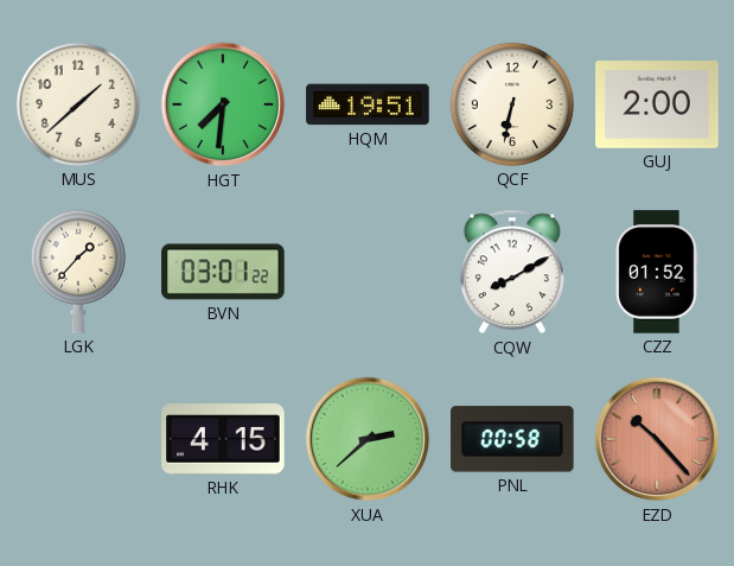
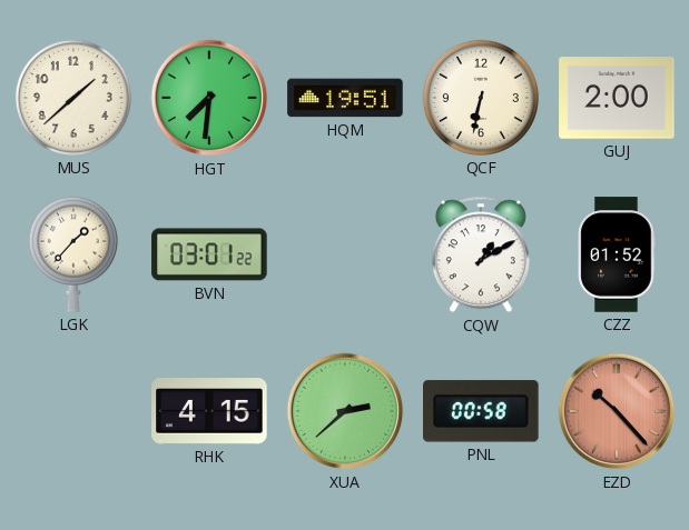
CQW: 8:10 -> 1:10 (481, 254)
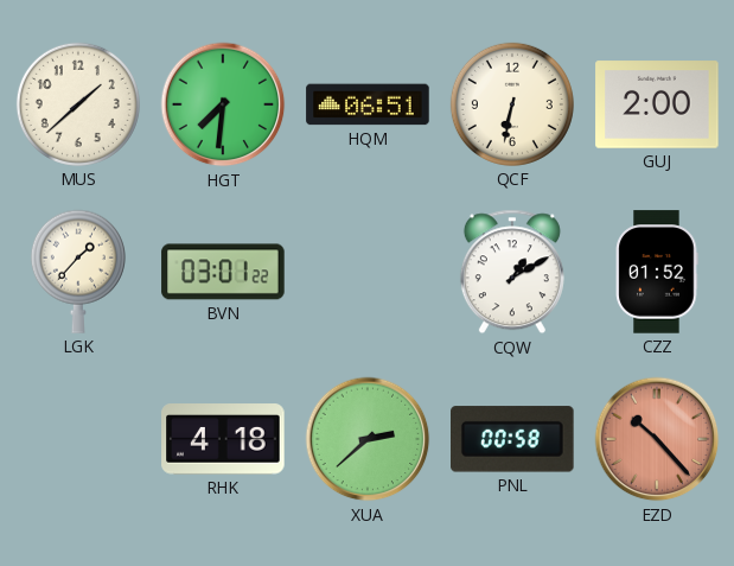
HQM: 19:51 -> 06:51 (368, 104)
RHK: 4:15 -> 4:18 (223, 439)
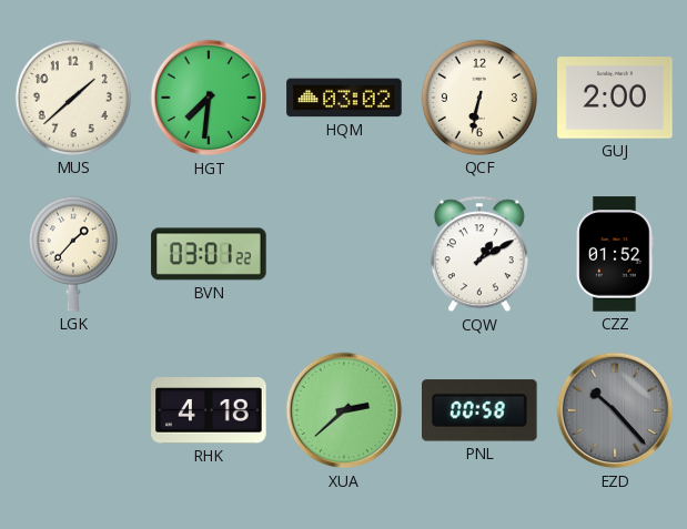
HQM: 06:51 -> 03:02 (344, 98)
EZD dial: salmon -> grey (615, 410)
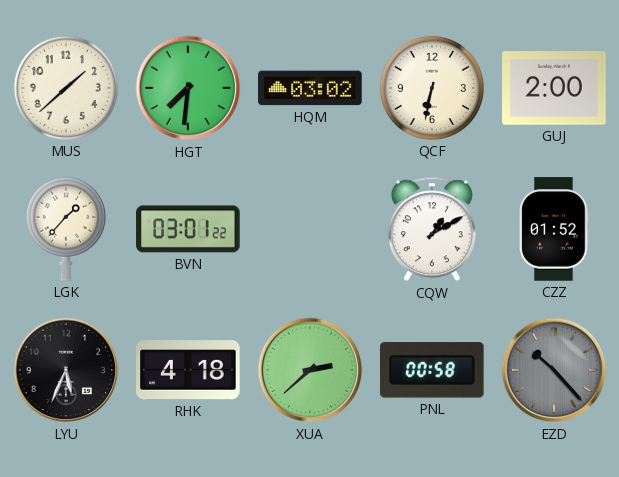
LYU: none -> 5:34 (66, 370)
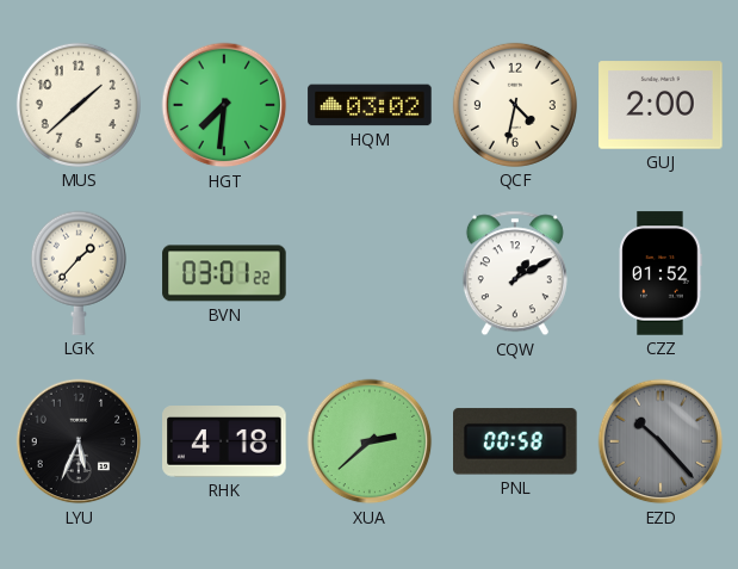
QCF: 6:32 -> 4:32 (515, 105)
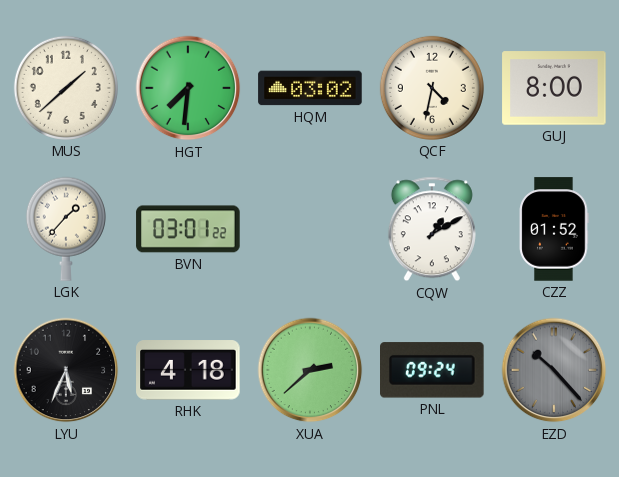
GUJ: 2:00 -> 8:00 (554, 88)
PNL: 00:58 -> 09:24 (433, 370)
